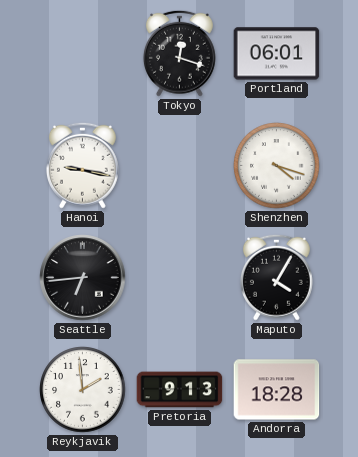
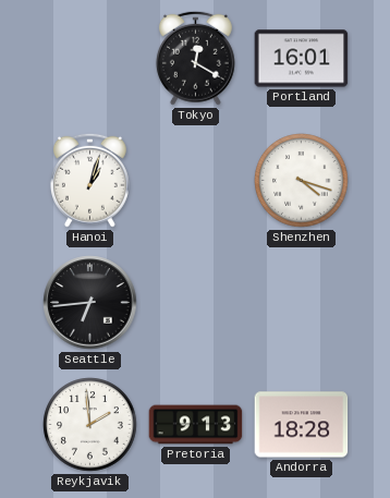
Tokyo: 12:18 -> 12:20 (195, 58)
Portland: 06:01 -> 16:01 (302, 59)
Hanoi: 9:17 -> 1:03 (89, 180)
Maputo: 4:05 -> none (276, 277)
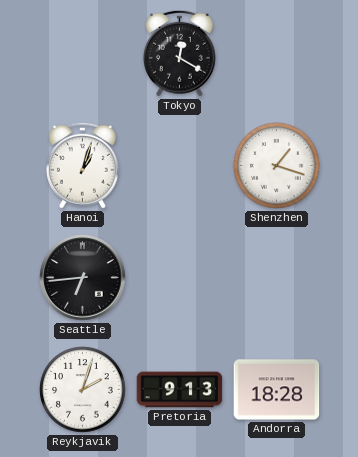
Portland: 16:01 -> none (302, 59)
Shenzhen: 4:18 -> 1:18 (277, 166)
Reykjavik: 1:59 -> 2:03 (83, 390)
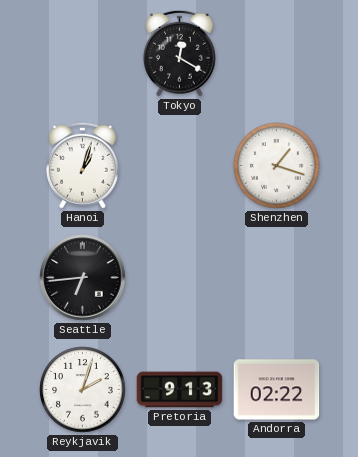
Andorra: 18:28 -> 02:22 (277, 390)
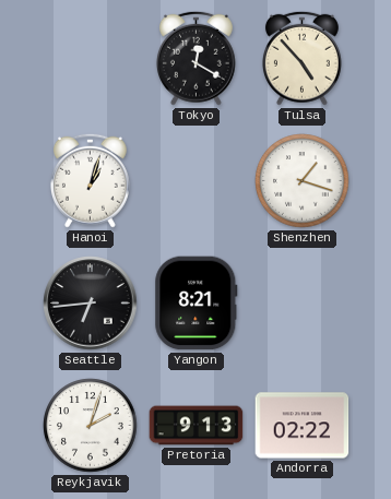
Tulsa: none -> 4:53 (301, 58)
Yangon: none -> 8:21 (197, 304)
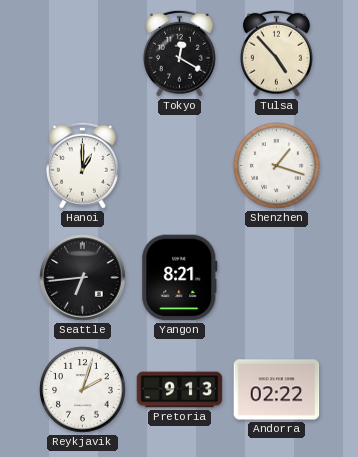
Hanoi: 1:03 -> 1:00 (82, 165)
